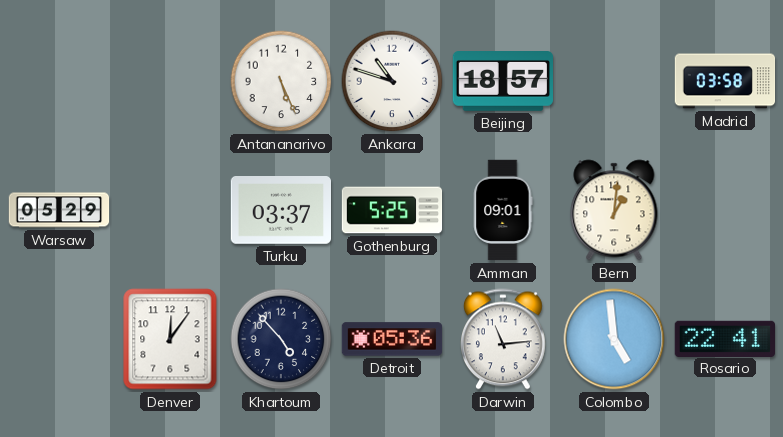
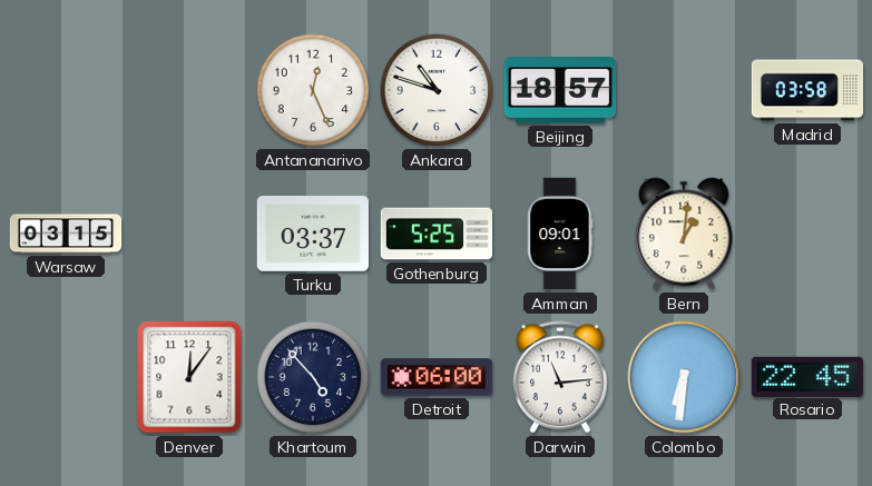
Antananarivo: 5:26 -> 12:26 (313, 90)
Warsaw: 05:29 -> 03:15 (66, 234)
Detroit: 05:36 -> 06:00 (437, 377)
Colombo: 4:59 -> 6:31 (684, 377)
Rosario: 22:41 -> 22:45 (806, 376)
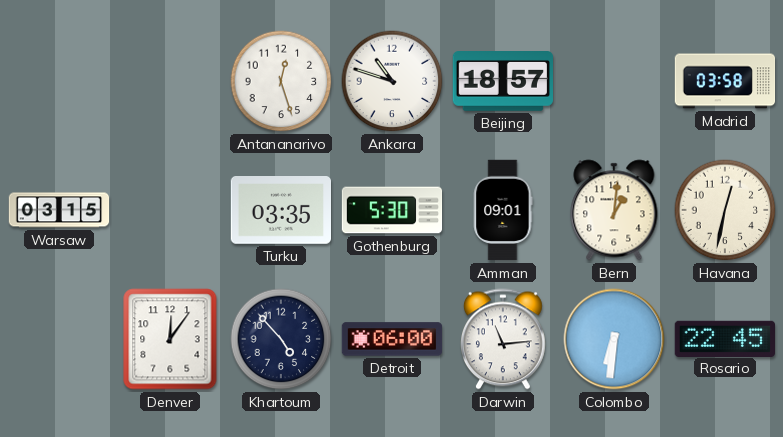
Antananarivo: 12:26 -> 12:27 (281, 81)
Turku: 03:37 -> 03:35 (280, 211)
Gothenburg: 5:25 -> 5:30 (392, 210)
Havana: none -> 12:32 (725, 210)
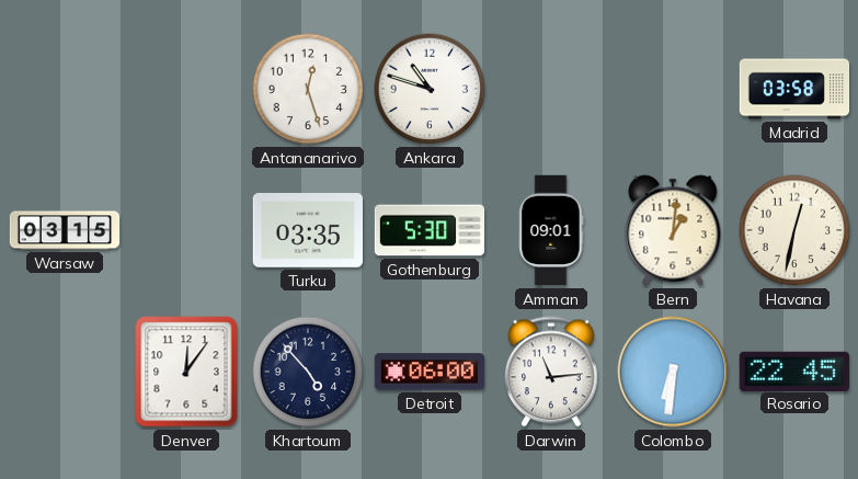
Beijing: 18:57 -> none (502, 82)
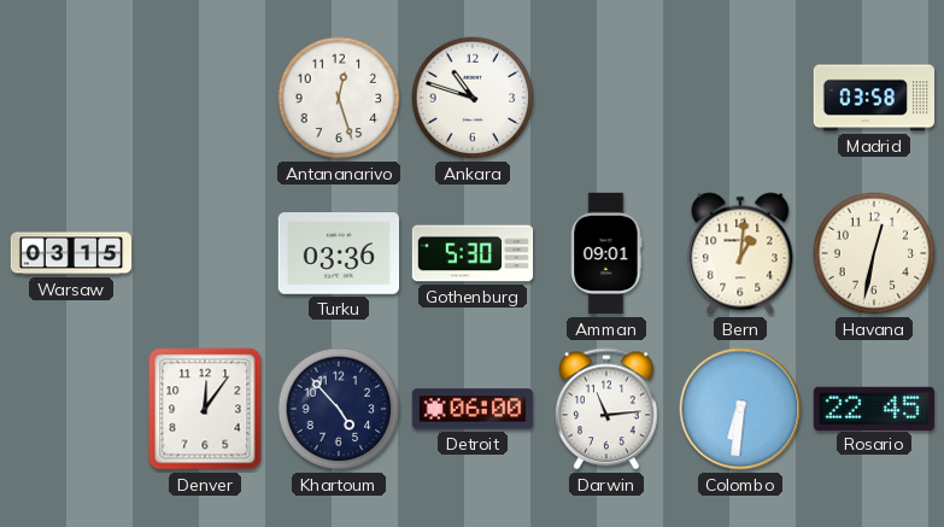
Turku: 03:35 -> 03:36 (338, 254)
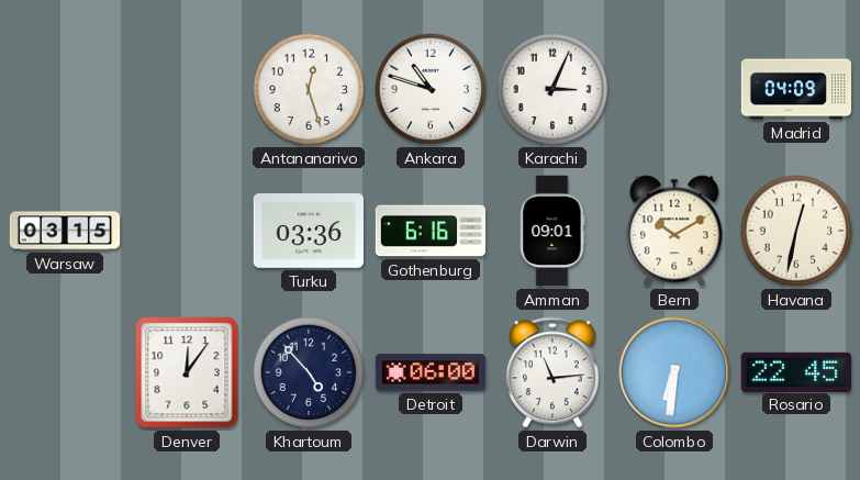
Karachi: none -> 3:04 (552, 89)
Madrid: 03:58 -> 04:09 (796, 89)
Gothenburg: 5:30 -> 6:16 (431, 231)
Bern: 1:01 -> 10:10 (674, 231)
